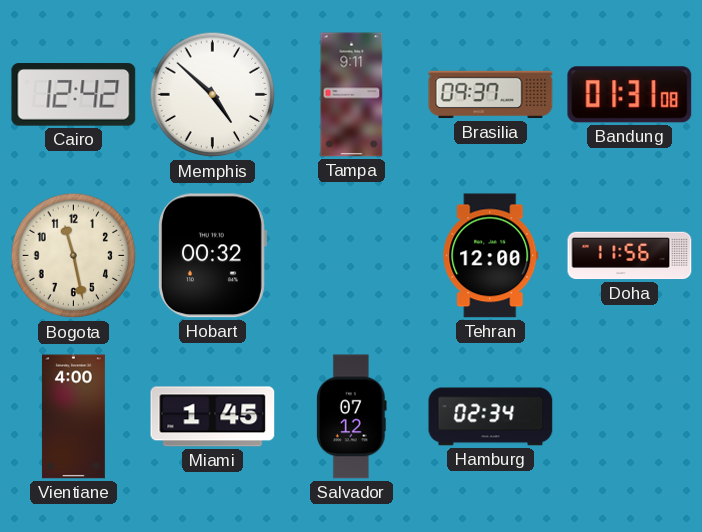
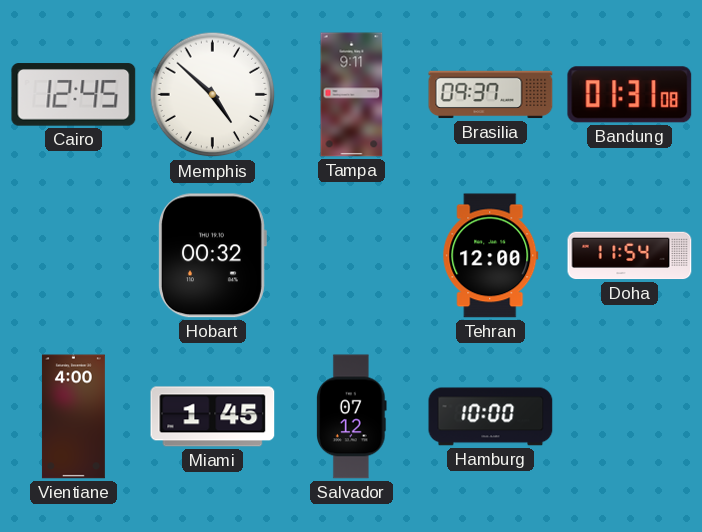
Cairo: 12:42 -> 12:45 (74, 95)
Bogota: 11:28 -> none (74, 256)
Doha: 11:56 -> 11:54 (630, 256)
Hamburg: 02:34 -> 10:00 (491, 417)
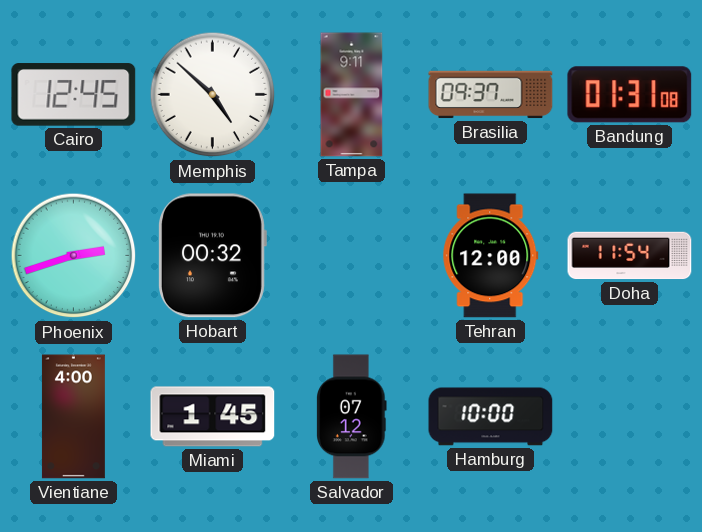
Phoenix: none -> 2:42 (74, 256)
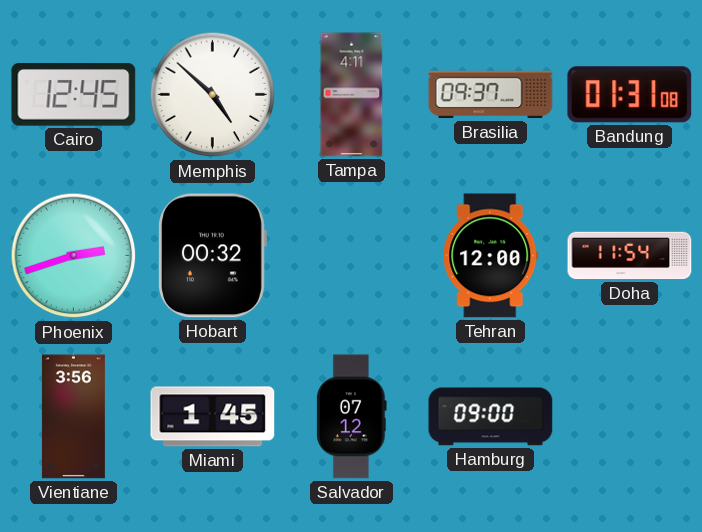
Tampa: 9:11 -> 4:11 (352, 95)
Vientiane: 4:00 -> 3:56 (73, 417)
Hamburg: 10:00 -> 09:00 (491, 417)
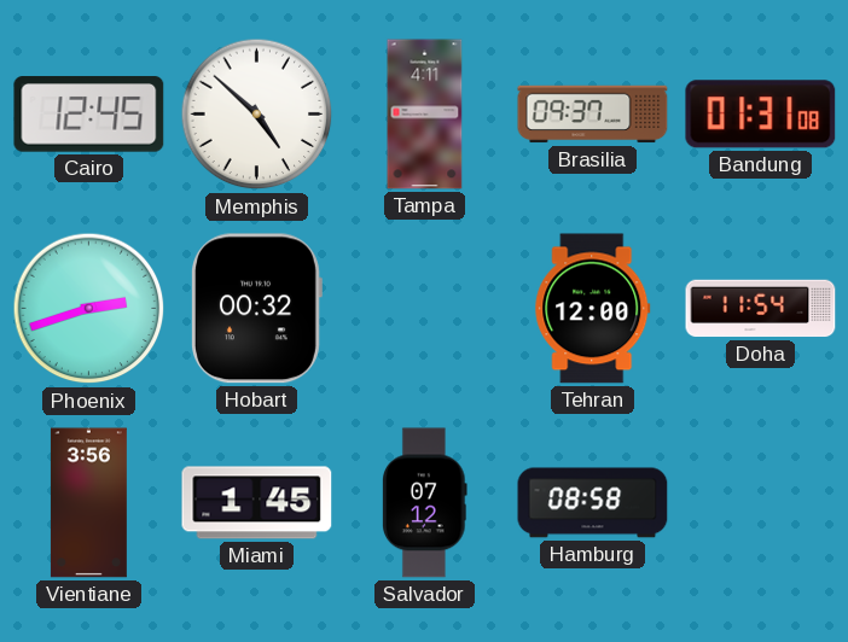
Hamburg: 09:00 -> 08:58 (593, 503)
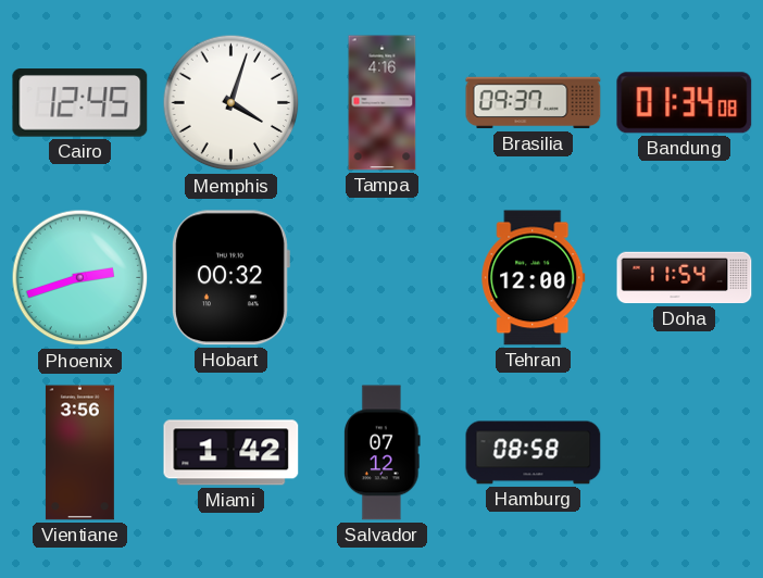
Memphis: 4:52 -> 4:03 (232, 103)
Tampa: 4:11 -> 4:16 (383, 103)
Bandung: 01:31 -> 01:34 (685, 103)
Miami: 1:45 -> 1:42 (232, 453)
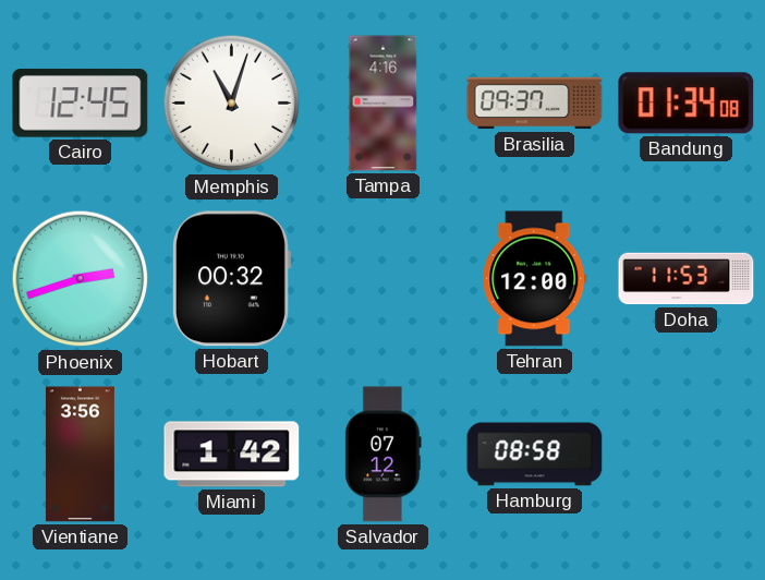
Memphis: 4:03 -> 11:03 (232, 104)
Doha: 11:54 -> 11:53 (687, 279)
